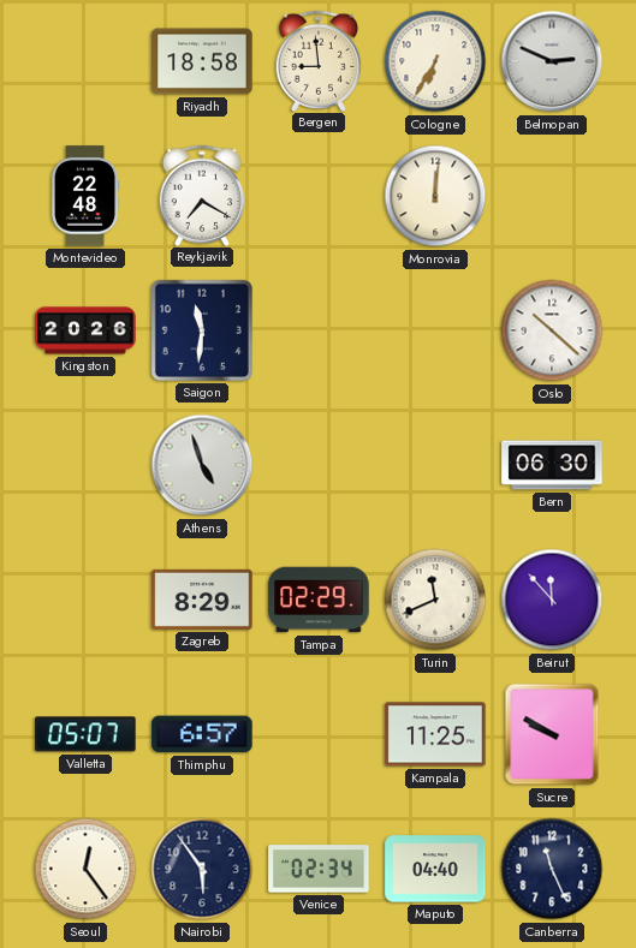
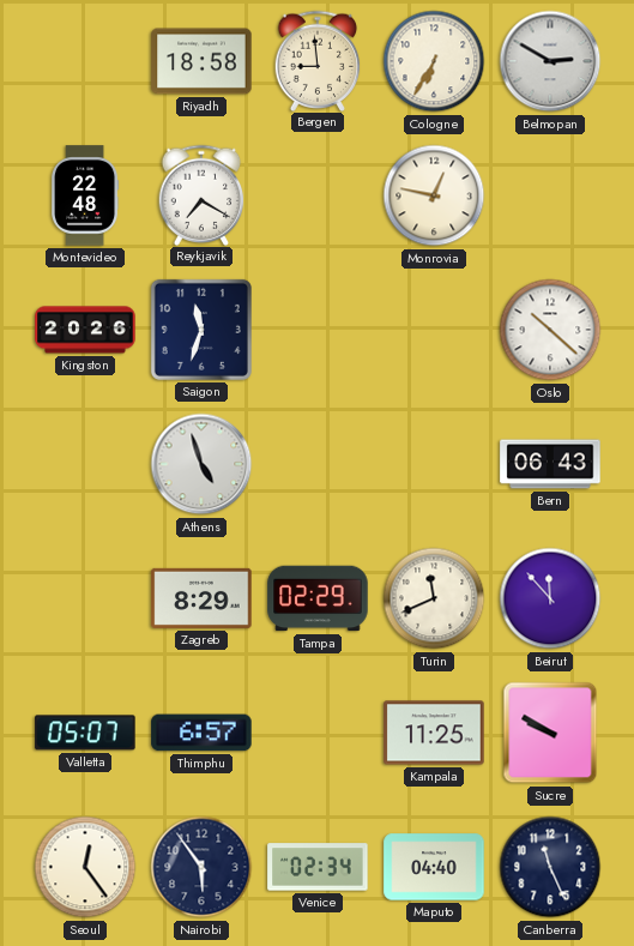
Belmopan: 2:49 -> 2:50 (550, 61)
Monrovia: 12:01 -> 12:47 (434, 195)
Saigon: 11:31 -> 11:33 (201, 330)
Bern: 06:30 -> 06:43 (550, 464)
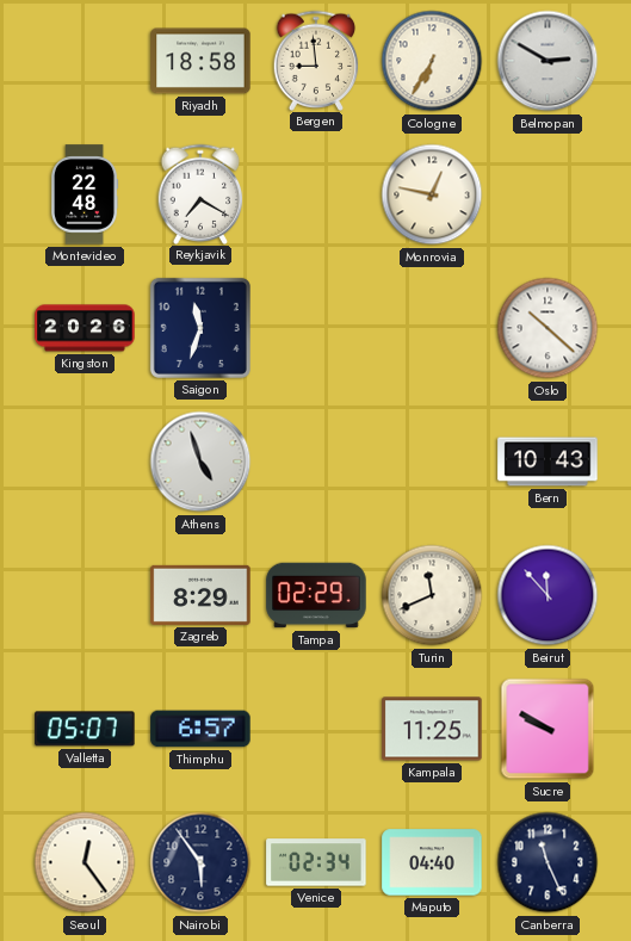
Bern: 06:43 -> 10:43 (548, 462)
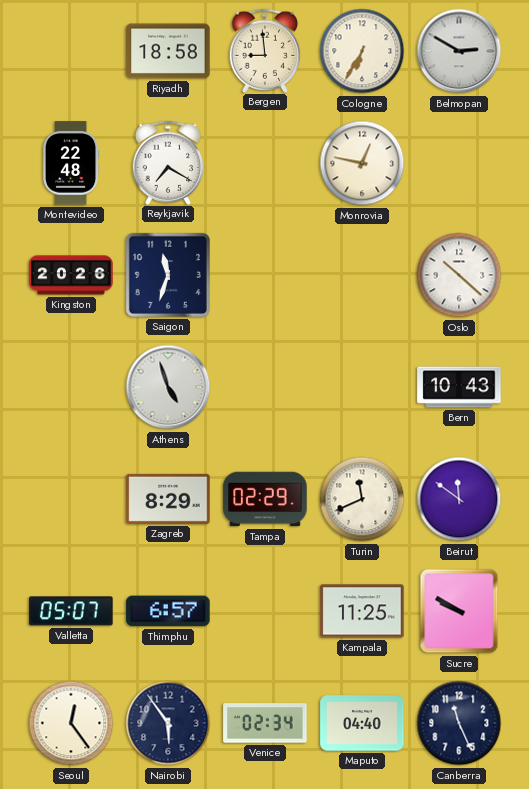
Beirut: 11:53 -> 11:51 (459, 499)
